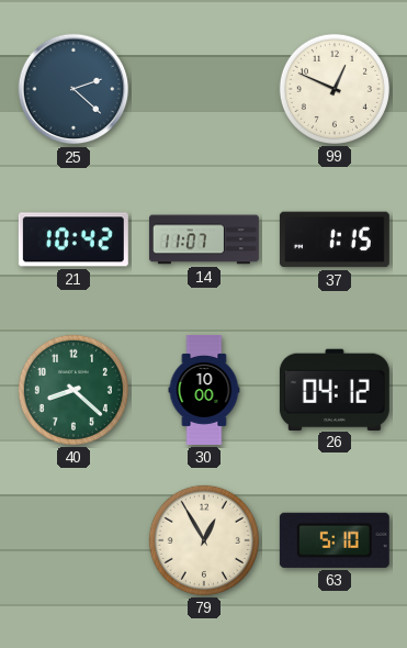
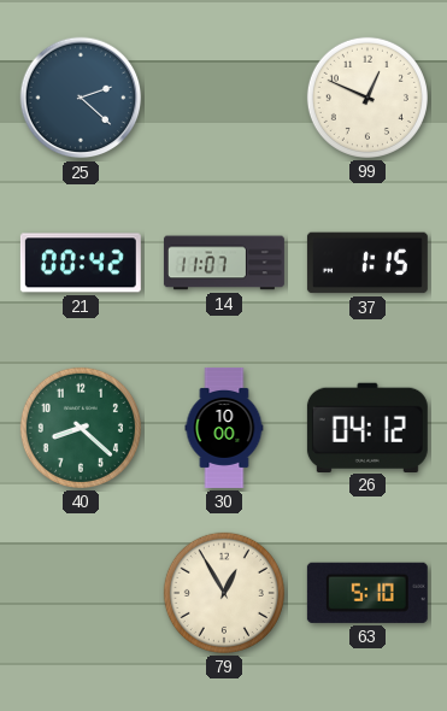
21: 10:42 -> 00:42 (81, 263)
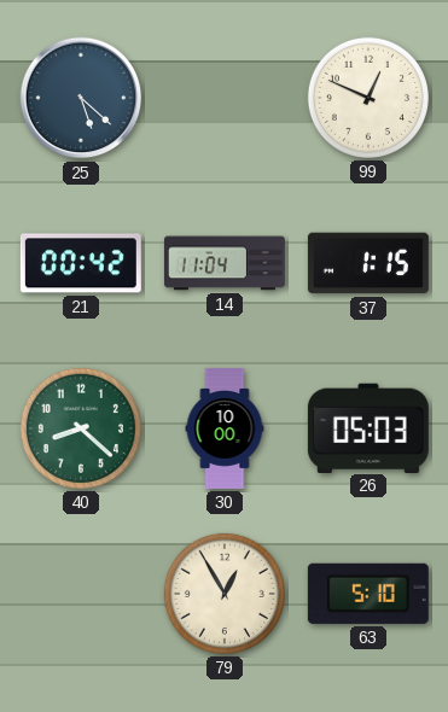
25: 2:22 -> 5:22 (81, 98)
14: 11:07 -> 11:04 (225, 263)
26: 04:12 -> 05:03 (368, 427)
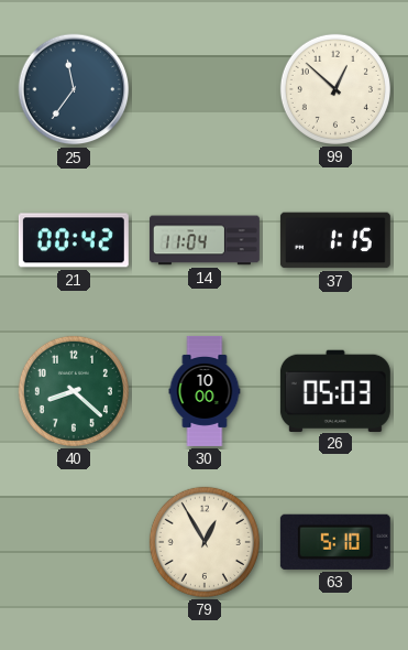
25: 5:22 -> 11:36 (74, 89)
99: 12:49 -> 12:52 (335, 89)
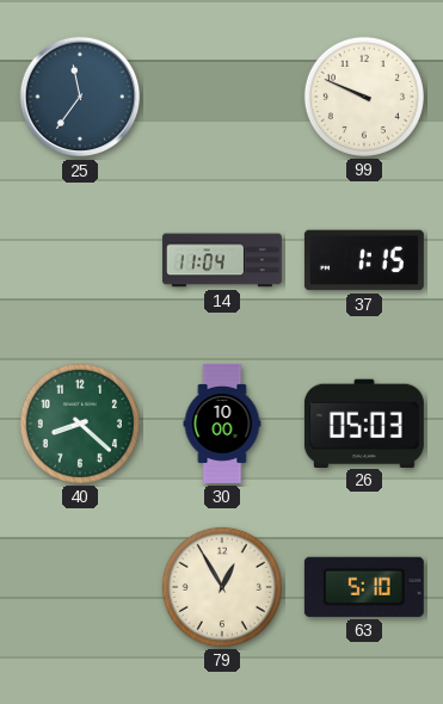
99: 12:52 -> 9:49 (364, 97)
21: 00:42 -> none (74, 240)
